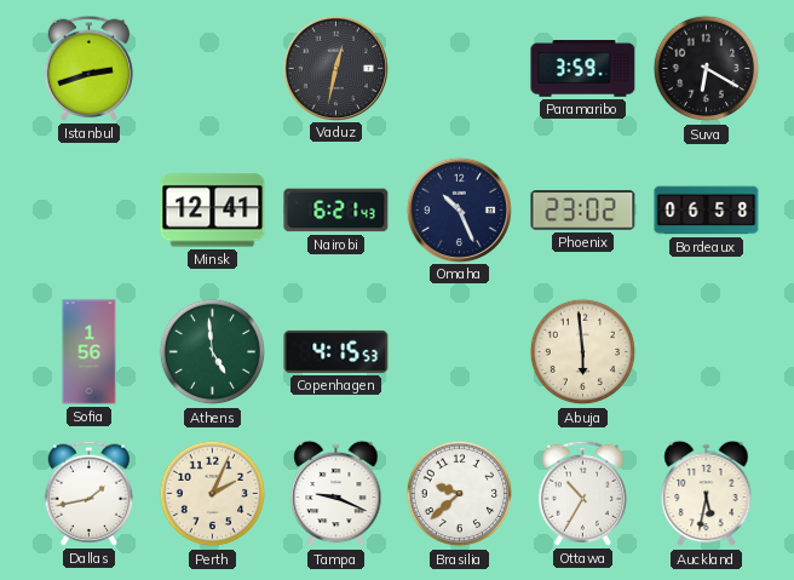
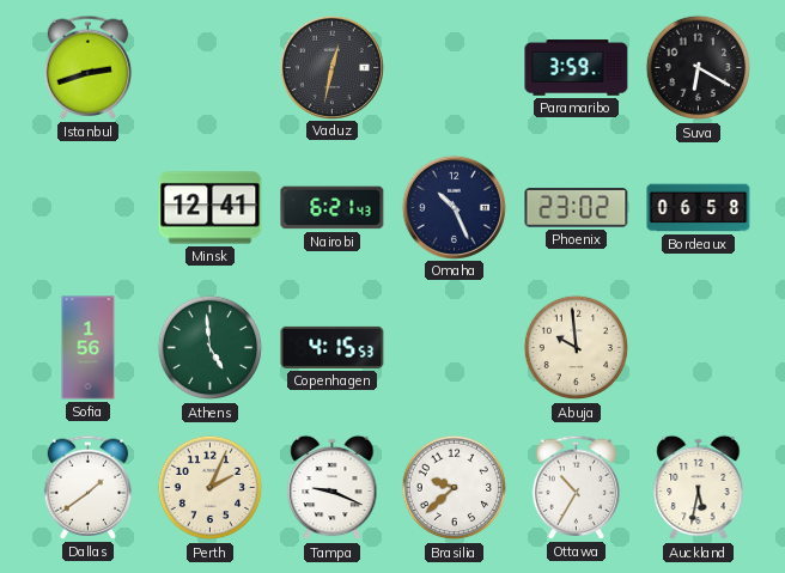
Abuja: 5:59 -> 9:59 (577, 348)
Dallas: 1:43 -> 1:39 (89, 487)
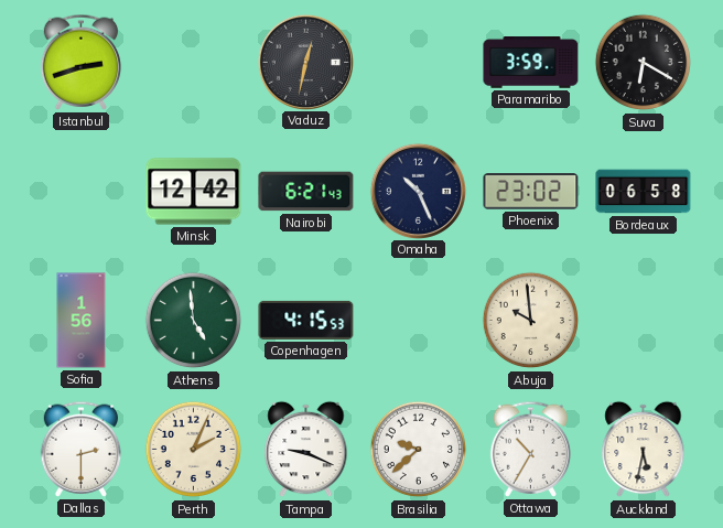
Minsk: 12:41 -> 12:42 (194, 192)
Dallas: 1:39 -> 2:30 (82, 449)
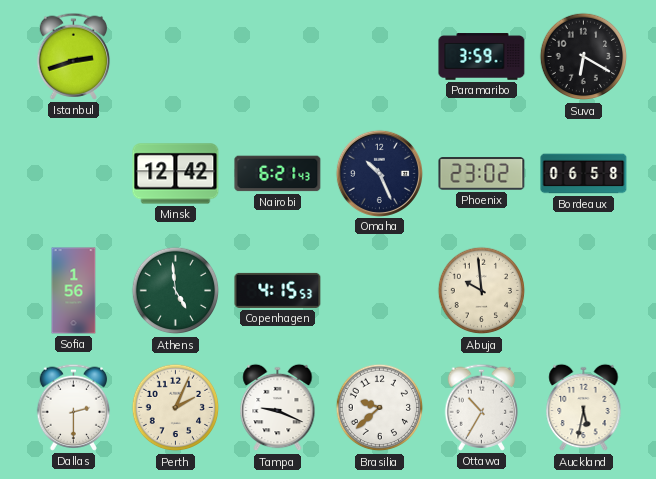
Vaduz: 12:32 -> none (305, 62)
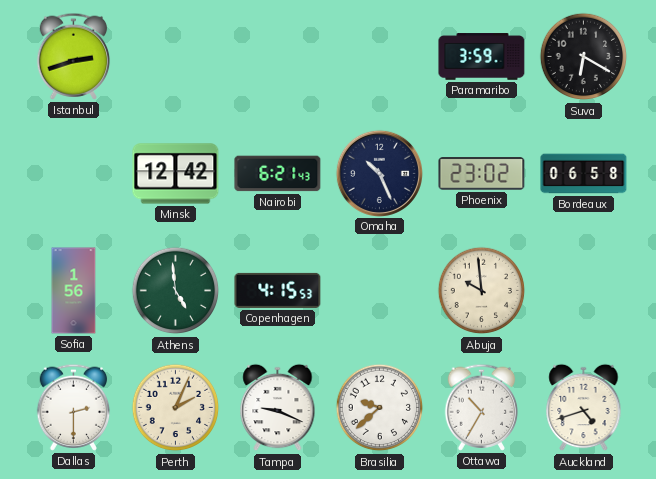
Auckland: 5:32 -> 4:42 (584, 408)
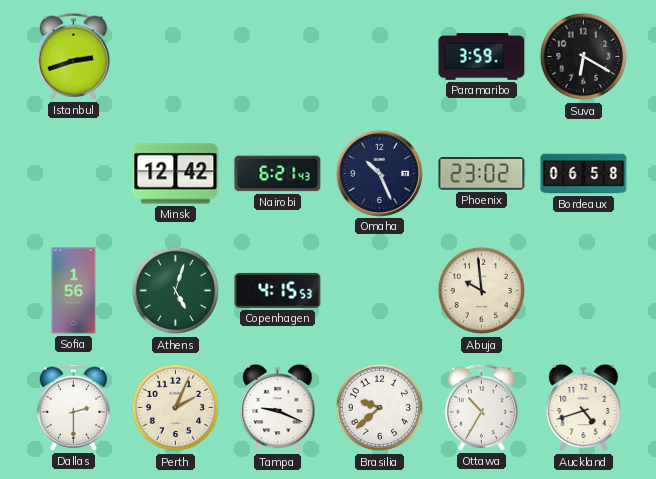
Athens: 4:59 -> 5:03 (176, 291)
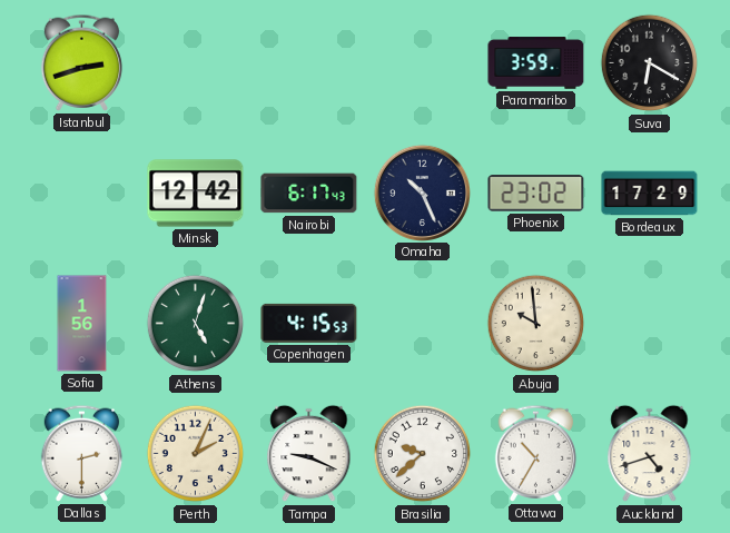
Nairobi: 6:21 -> 6:17 (309, 194)
Bordeaux: 06:58 -> 17:29 (650, 194)
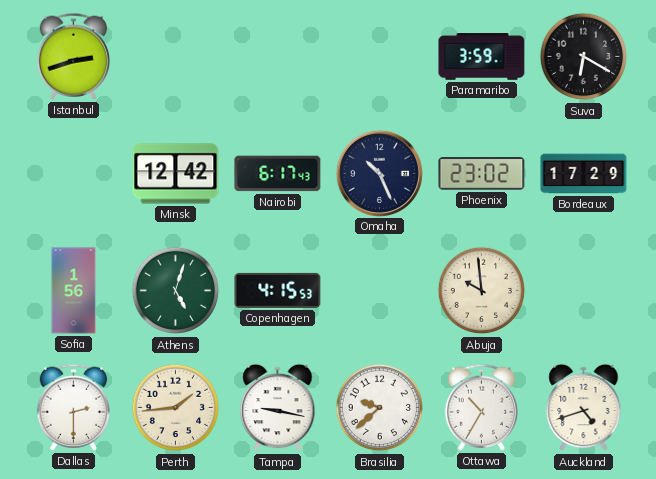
Perth: 2:04 -> 1:44 (176, 408)
Tampa: 9:19 -> 9:17 (278, 408)
